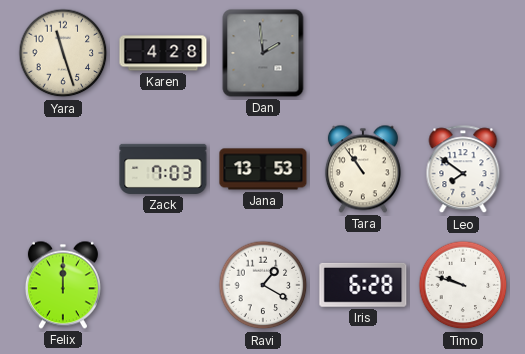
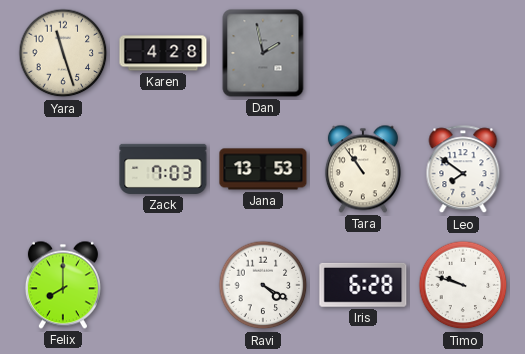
Dan: 1:59 -> 1:58 (263, 53)
Felix: 12:00 -> 8:00 (63, 285)
Ravi: 1:20 -> 4:20 (263, 285)
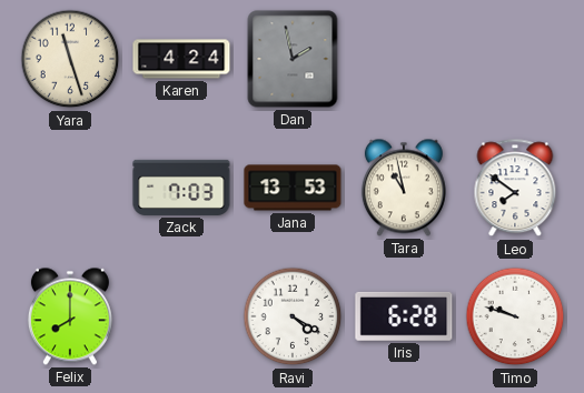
Karen: 4:28 -> 4:24 (181, 59)
Tara: 10:54 -> 10:58 (404, 188)
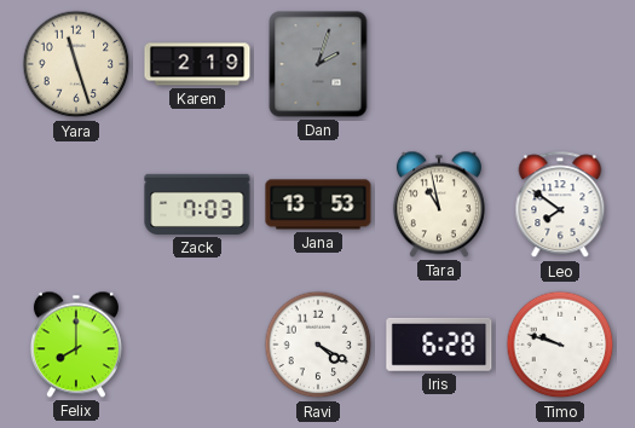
Karen: 4:24 -> 2:19 (197, 64)
Dan: 1:58 -> 2:03 (318, 64)
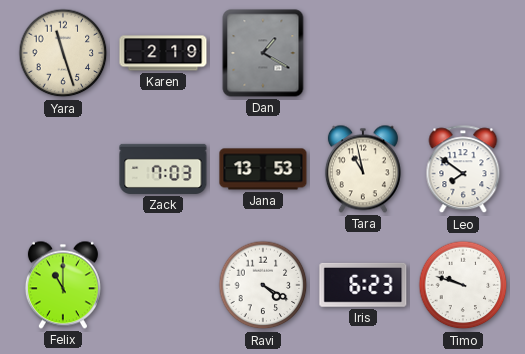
Dan: 2:03 -> 1:20 (263, 53)
Felix: 8:00 -> 11:00 (63, 285)
Iris: 6:28 -> 6:23 (363, 285)
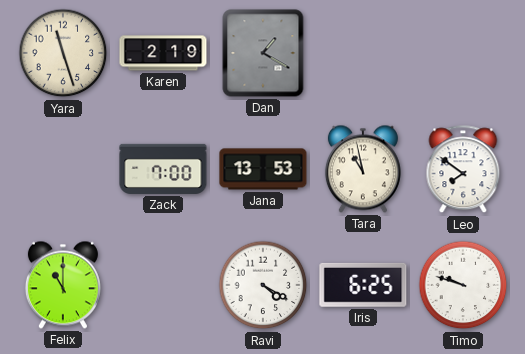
Zack: 7:03 -> 7:00 (163, 169)
Iris: 6:23 -> 6:25 (363, 285)
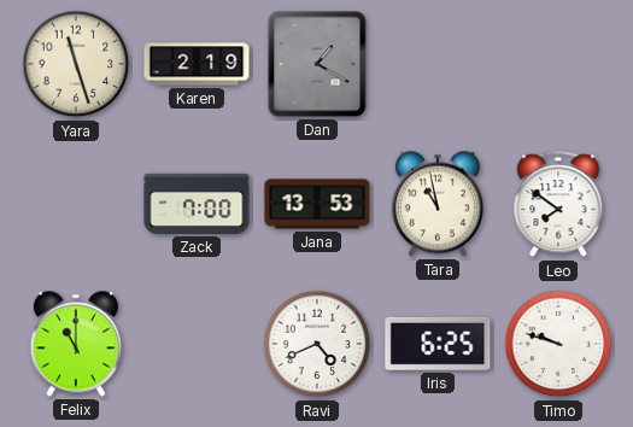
Ravi: 4:20 -> 4:41 (317, 344)
